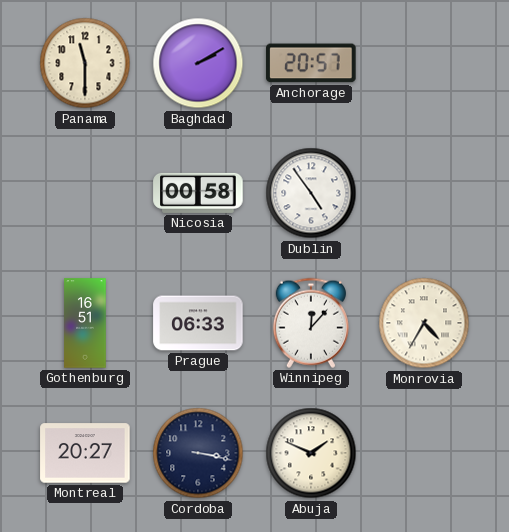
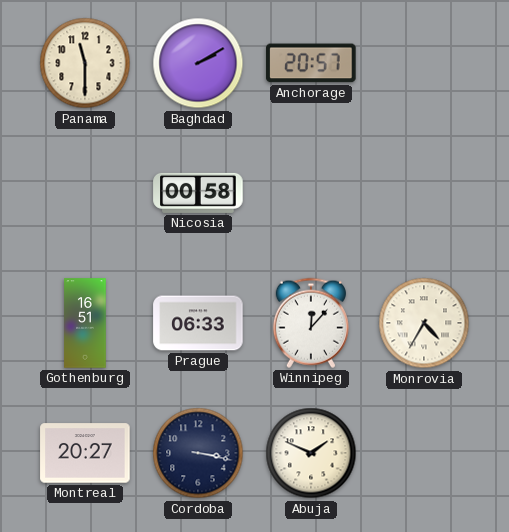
Dublin: 4:54 -> none (311, 193)
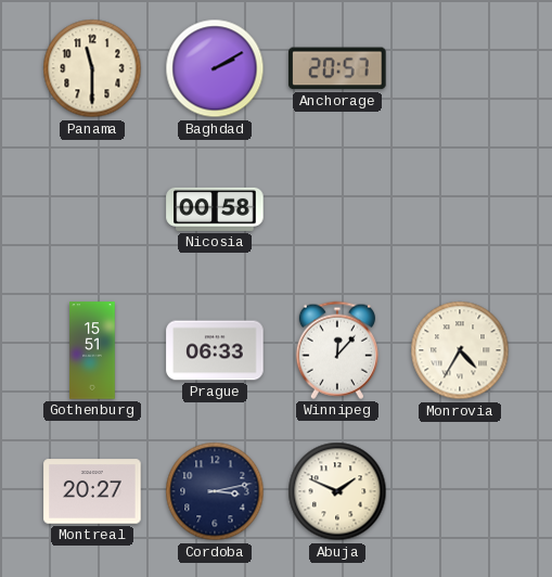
Gothenburg: 16:51 -> 15:51 (92, 350)
Cordoba: 3:17 -> 3:13 (215, 491)
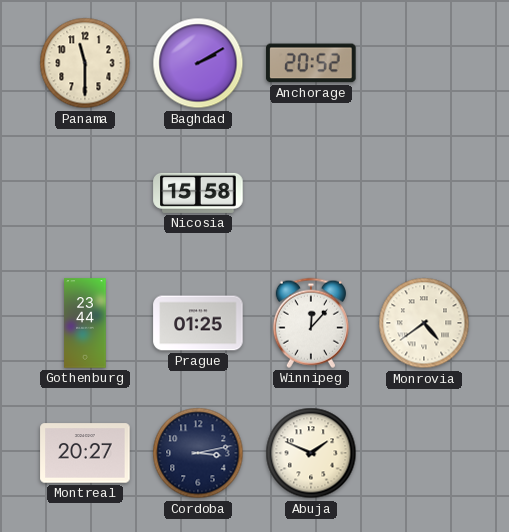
Anchorage: 20:57 -> 20:52 (311, 63)
Nicosia: 00:58 -> 15:58 (198, 193)
Gothenburg: 15:51 -> 23:44 (85, 323)
Prague: 06:33 -> 01:25 (198, 323)
Monrovia: 4:35 -> 4:39 (424, 323)
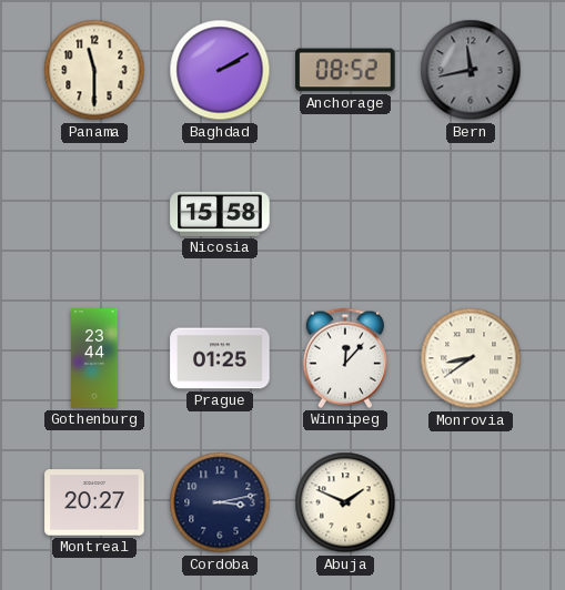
Anchorage: 20:52 -> 08:52 (345, 70)
Bern: none -> 11:43 (471, 70)
Monrovia: 4:39 -> 8:39 (471, 358)
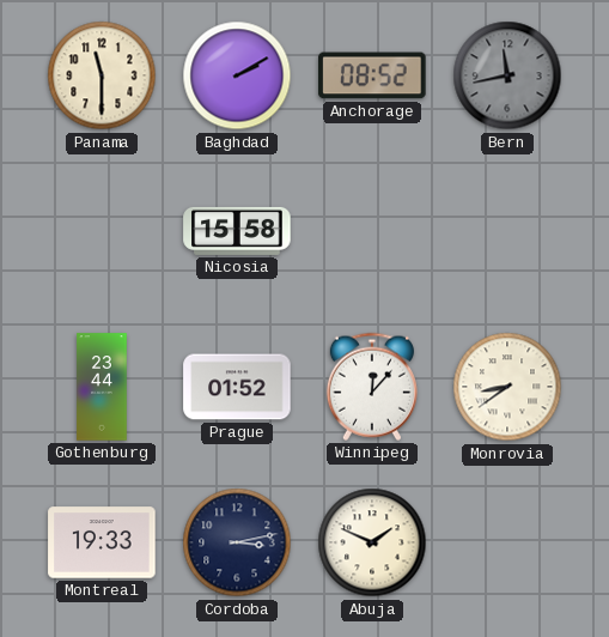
Prague: 01:25 -> 01:52 (237, 387)
Montreal: 20:27 -> 19:33 (102, 542)
